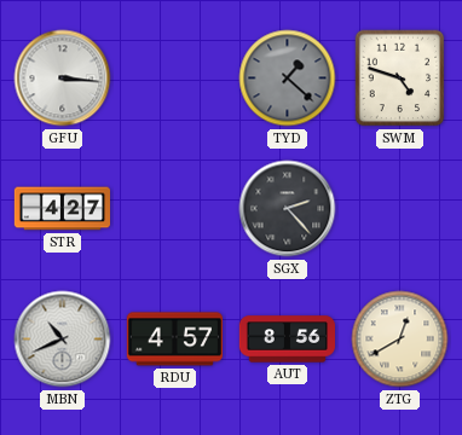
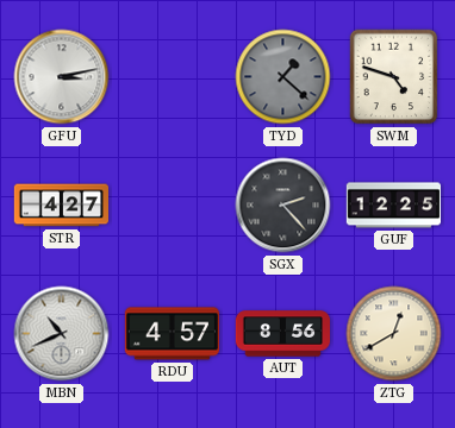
GFU: 3:16 -> 3:13 (62, 77)
GUF: none -> 12:25 (393, 206)
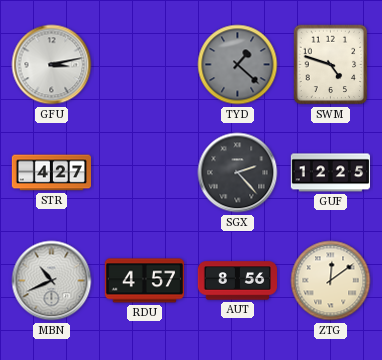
ZTG: 12:40 -> 12:09 (331, 281)
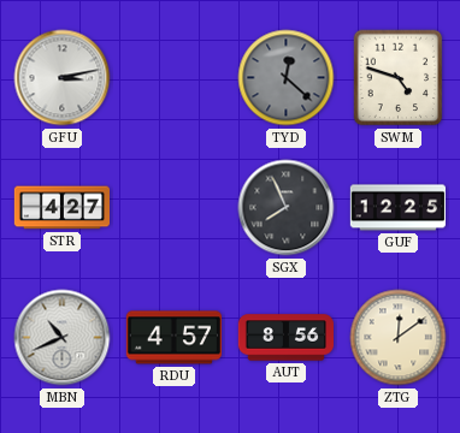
TYD: 1:22 -> 12:22 (287, 78)
SGX: 2:23 -> 7:56 (287, 208)
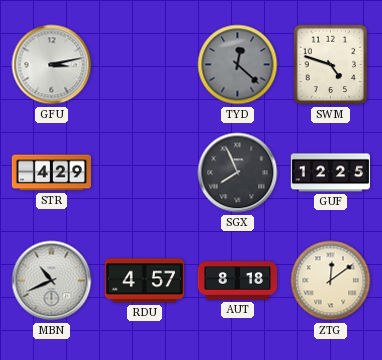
STR: 4:27 -> 4:29 (51, 173)
AUT: 8:56 -> 8:18 (237, 281)
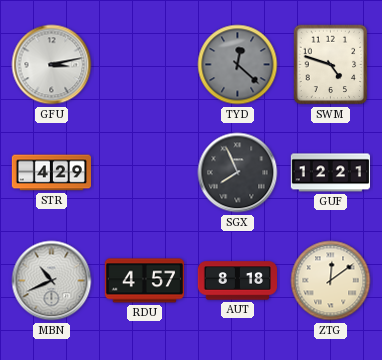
GUF: 12:25 -> 12:21 (330, 173)
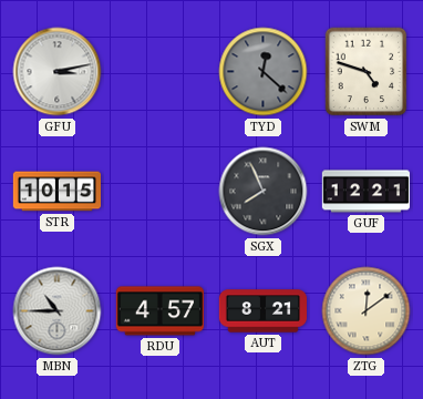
STR: 4:29 -> 10:15 (56, 192)
MBN: 10:41 -> 10:45 (58, 311)
AUT: 8:18 -> 8:21 (262, 311)
